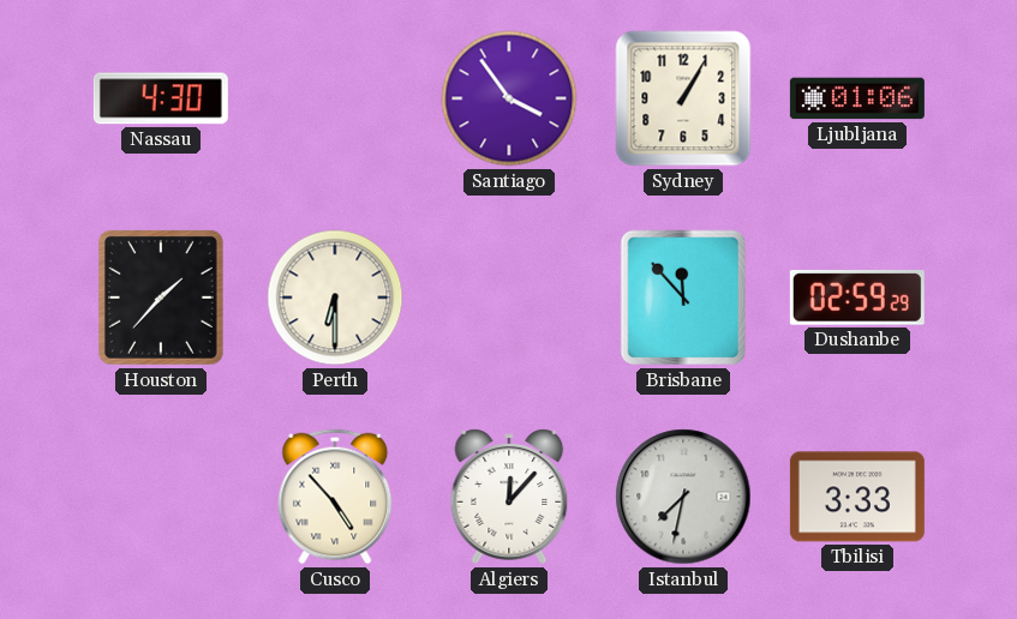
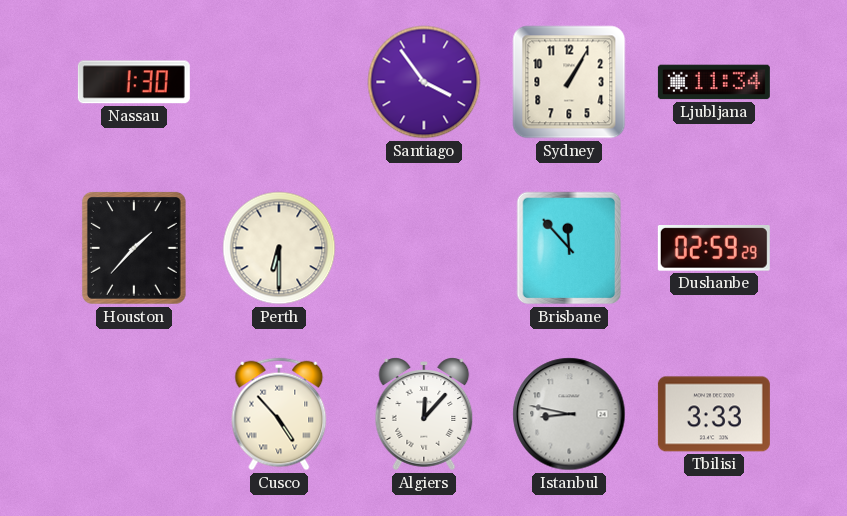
Nassau: 4:30 -> 1:30 (134, 82)
Ljubljana: 01:06 -> 11:34 (714, 82)
Istanbul: 7:32 -> 8:47 (569, 414)
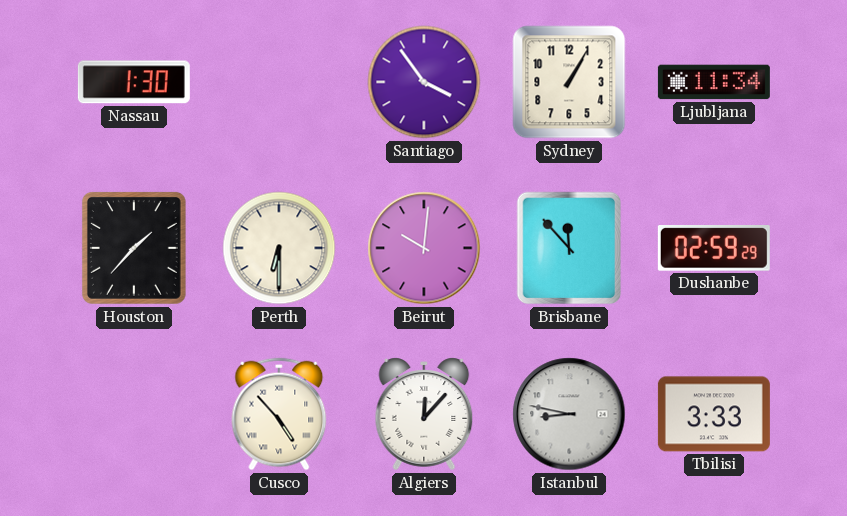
Beirut: none -> 10:01 (424, 248)
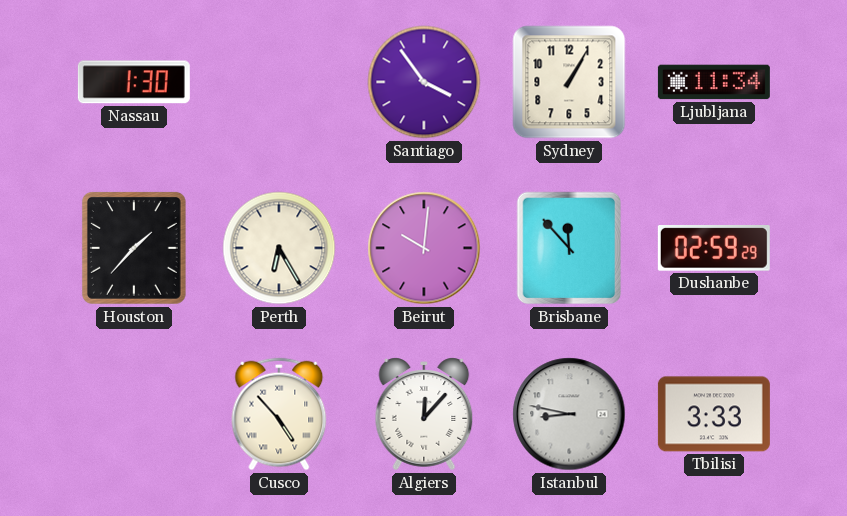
Perth: 6:30 -> 6:25 (279, 248)
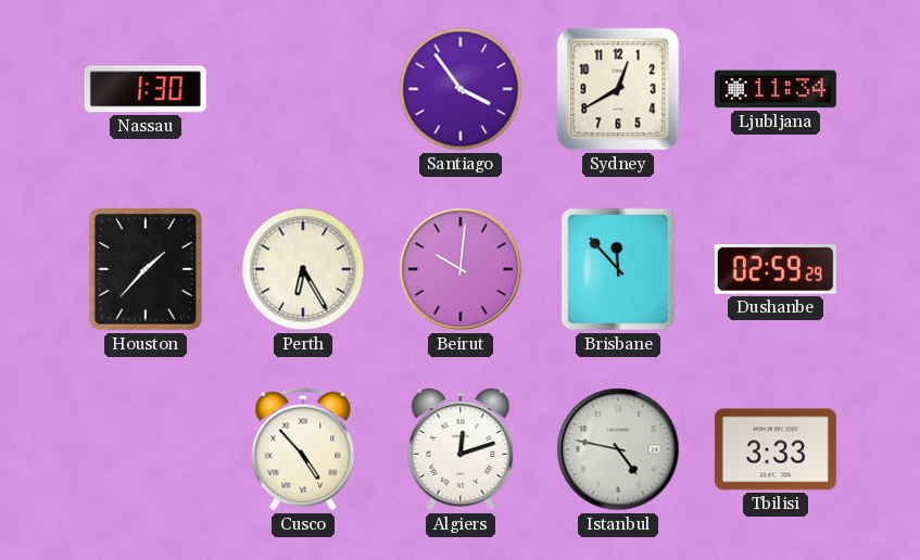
Sydney: 1:05 -> 12:40 (618, 89)
Algiers: 12:07 -> 12:12 (461, 449)
Istanbul: 8:47 -> 4:47 (618, 449)
